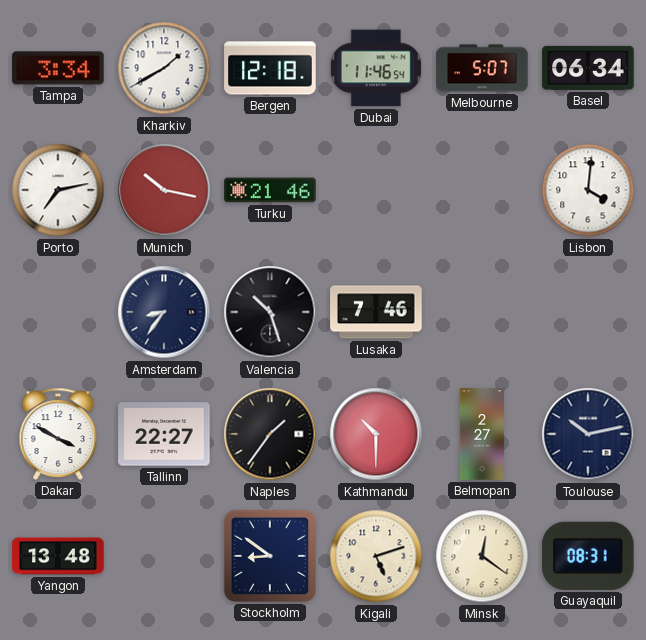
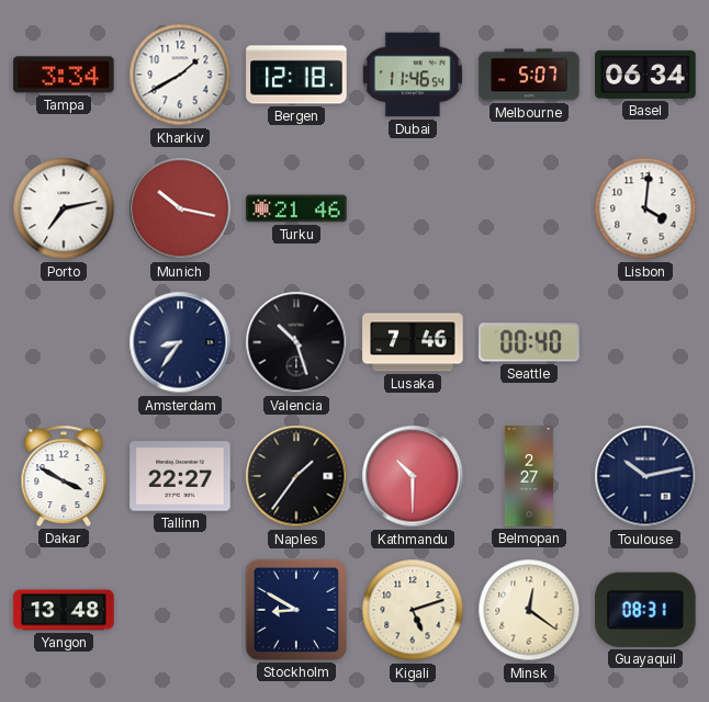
Seattle: none -> 00:40 (529, 342)
Stockholm: 8:51 -> 8:50 (296, 610)
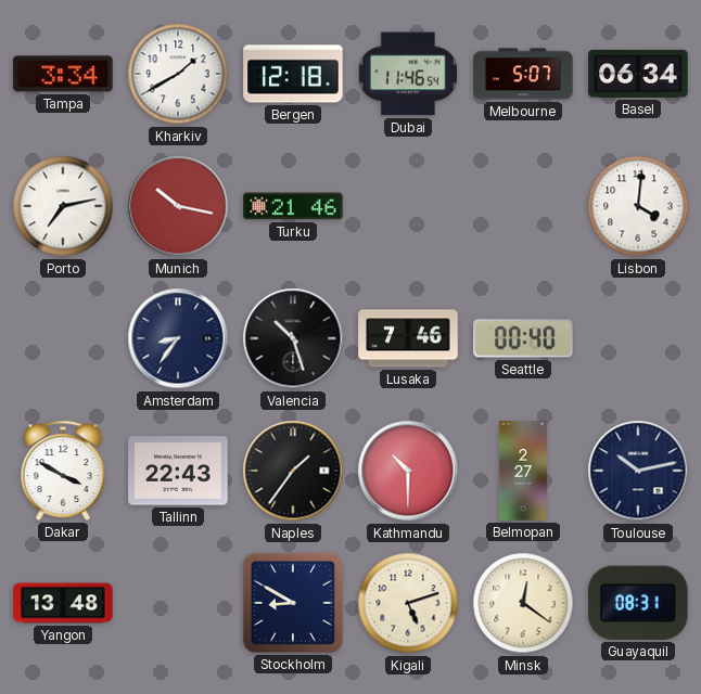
Tallinn: 22:27 -> 22:43 (178, 471)
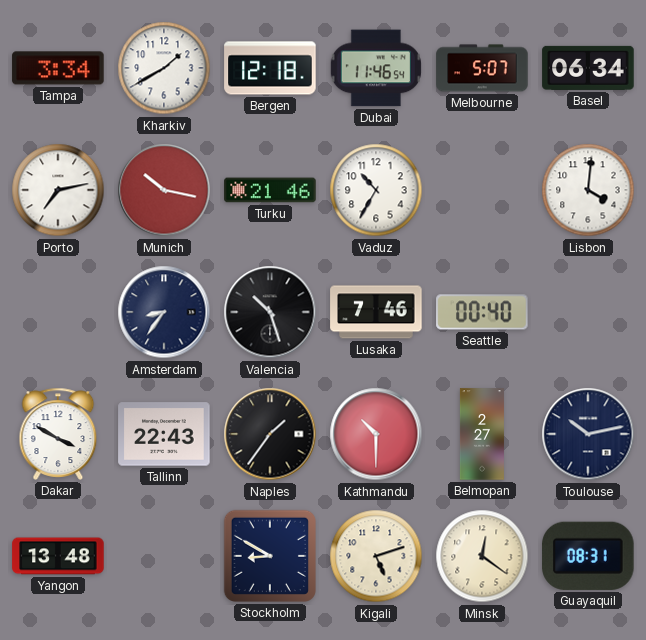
Vaduz: none -> 10:35 (376, 190)
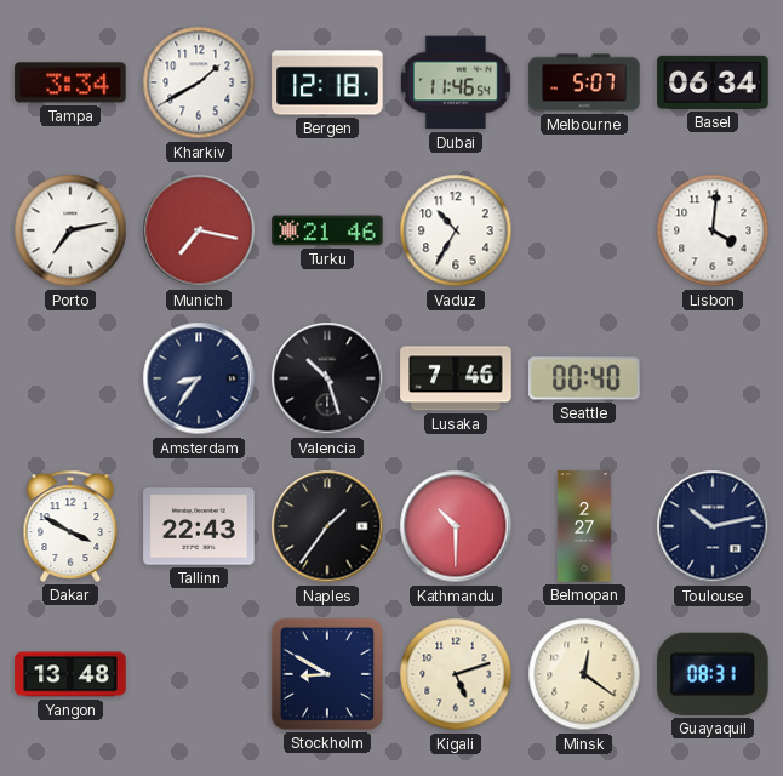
Munich: 10:17 -> 7:17 (199, 230)
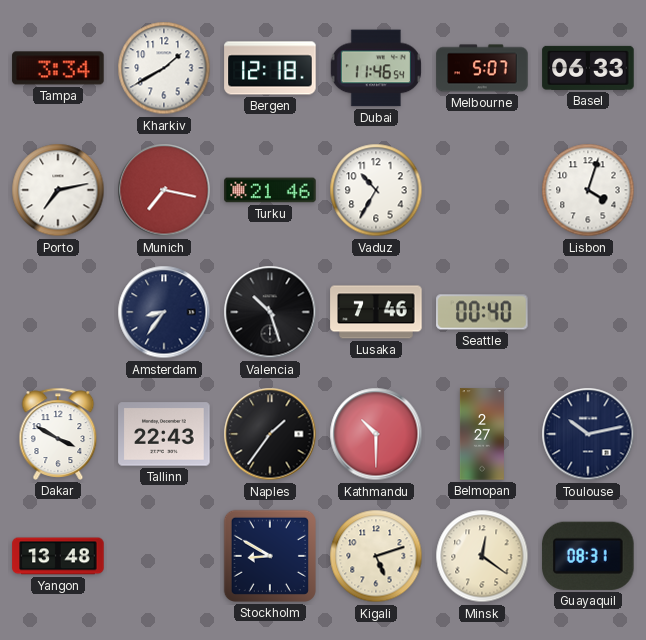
Basel: 06:34 -> 06:33 (588, 68)
Lisbon: 4:01 -> 4:03 (588, 190)
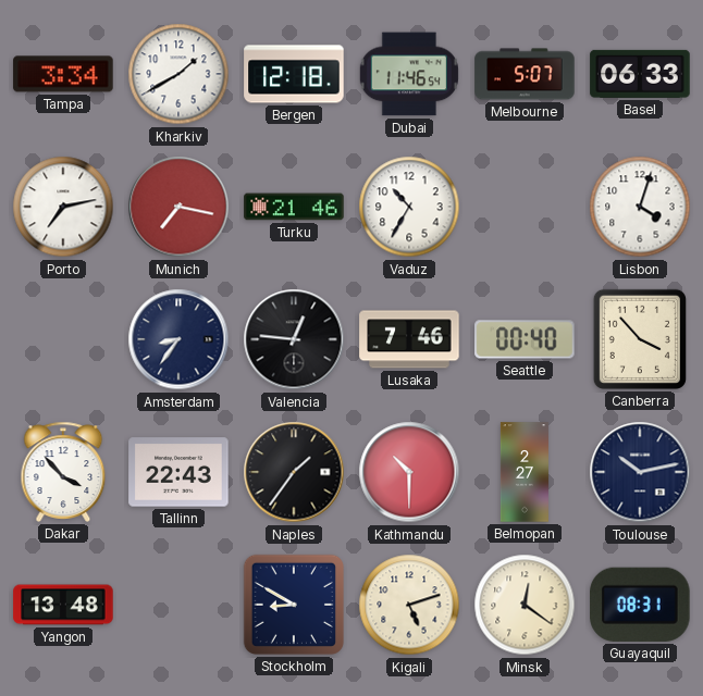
Valencia: 10:27 -> 12:46 (294, 339)
Canberra: none -> 3:53 (640, 339)
Dakar: 3:50 -> 3:53 (63, 472)
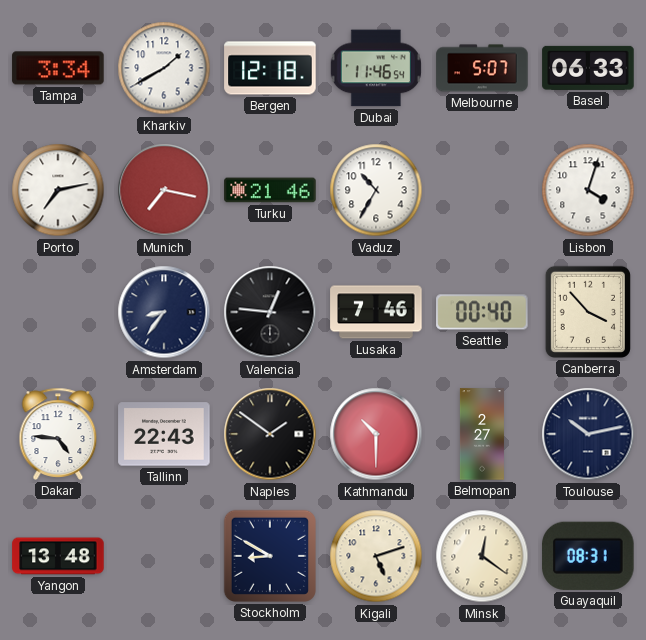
Dakar: 3:53 -> 4:46 (58, 434)
Naples: 1:36 -> 1:51 (270, 434)
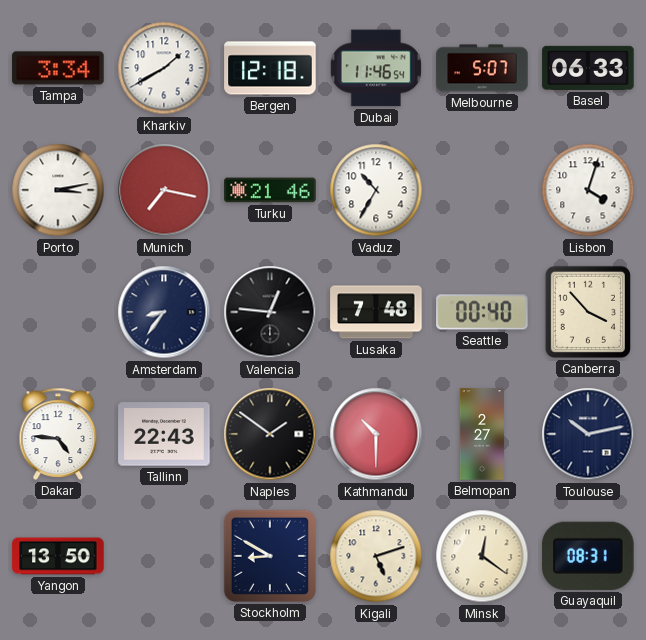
Porto: 7:13 -> 3:13 (58, 190)
Lusaka: 7:46 -> 7:48 (376, 312)
Yangon: 13:48 -> 13:50 (58, 556)
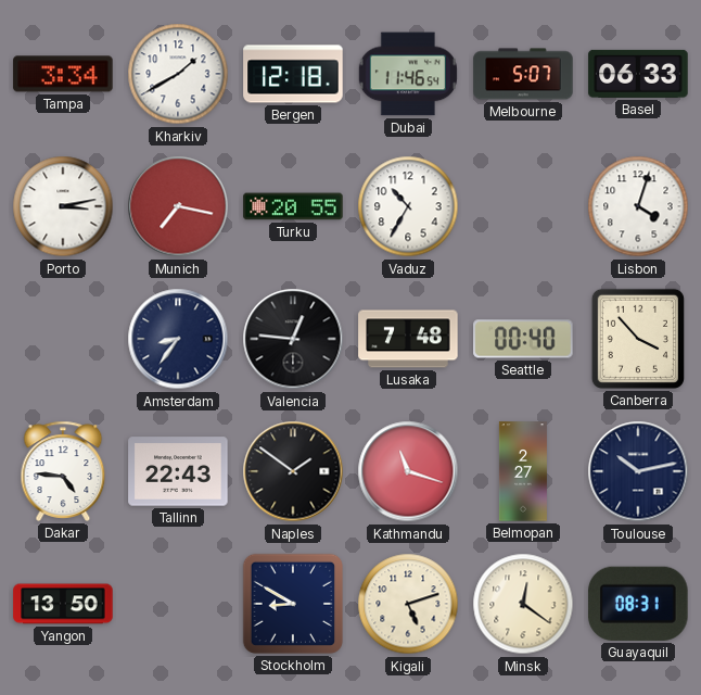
Turku: 21:46 -> 20:55 (293, 206)
Kathmandu: 10:30 -> 11:18 (408, 471)
